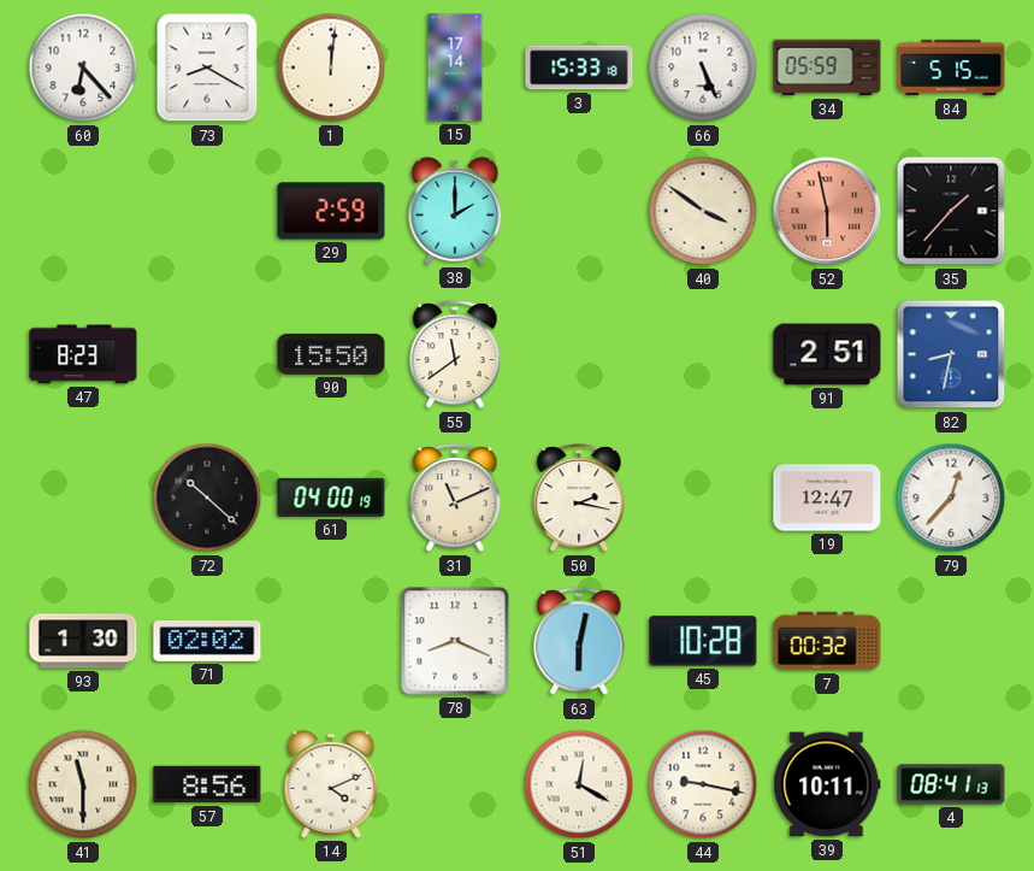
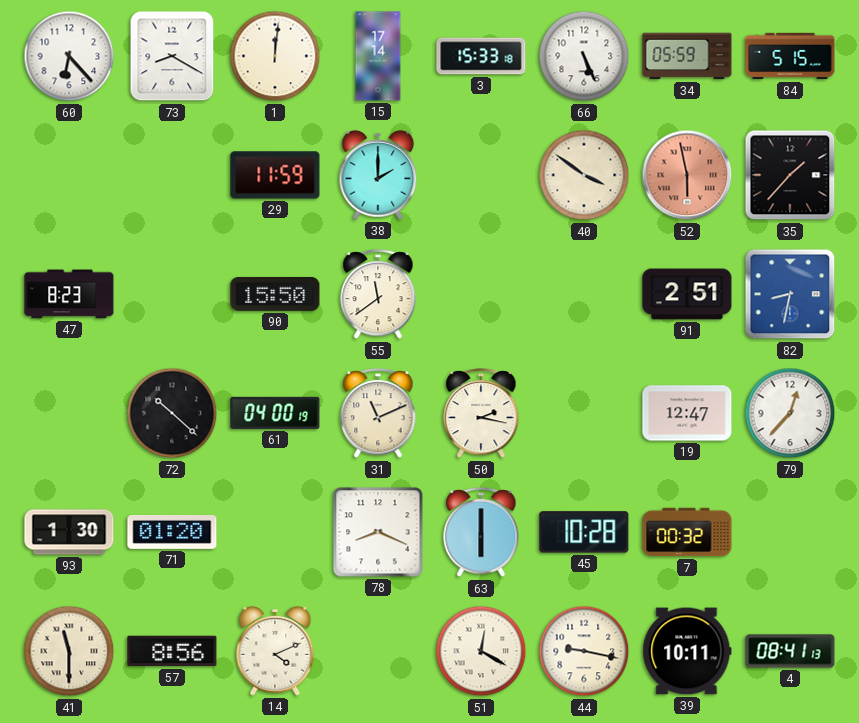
29: 2:59 -> 11:59 (275, 175)
71: 02:02 -> 01:20 (172, 532)
63: 6:02 -> 6:00 (481, 533)
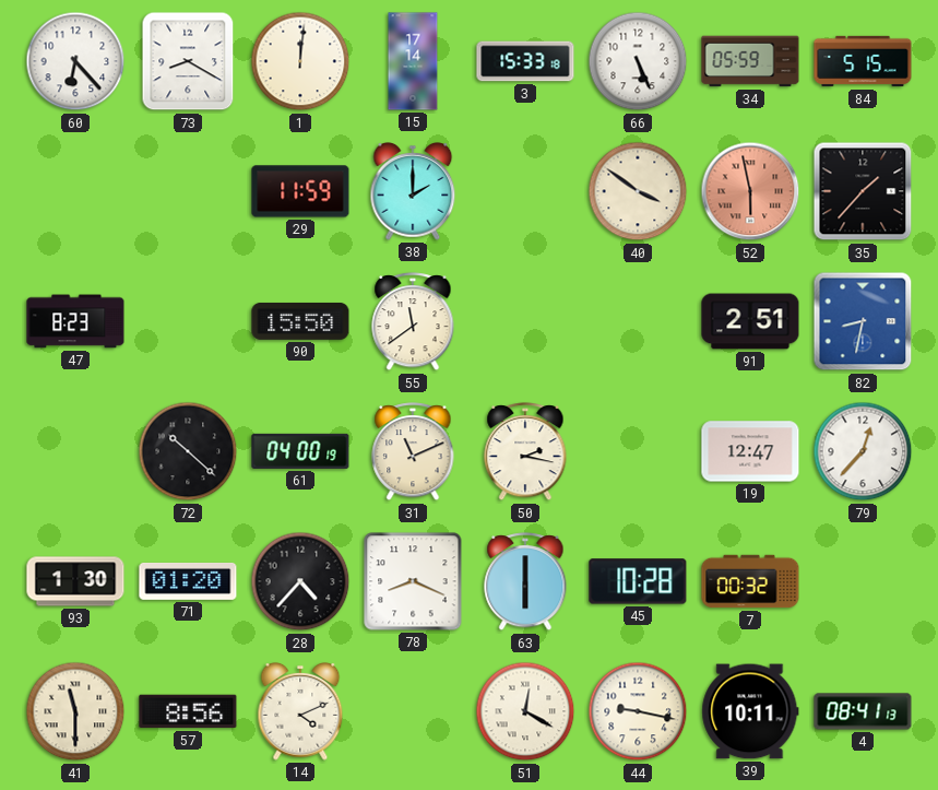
28: none -> 4:37 (300, 581)
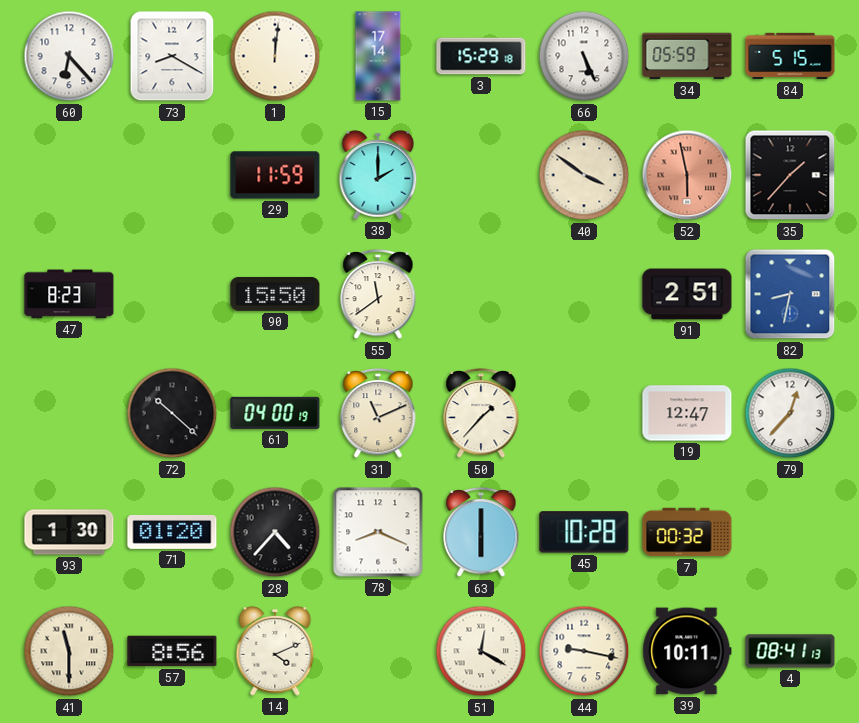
3: 15:33 -> 15:29 (481, 56)
50: 2:17 -> 1:37 (481, 414)
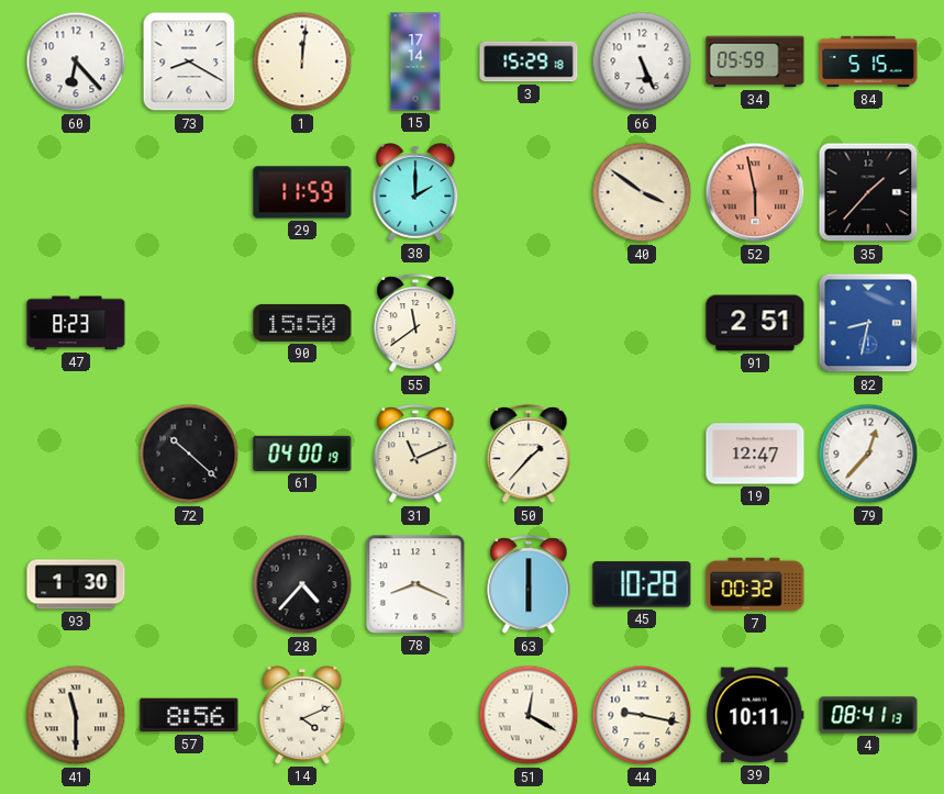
71: 01:20 -> none (172, 532)
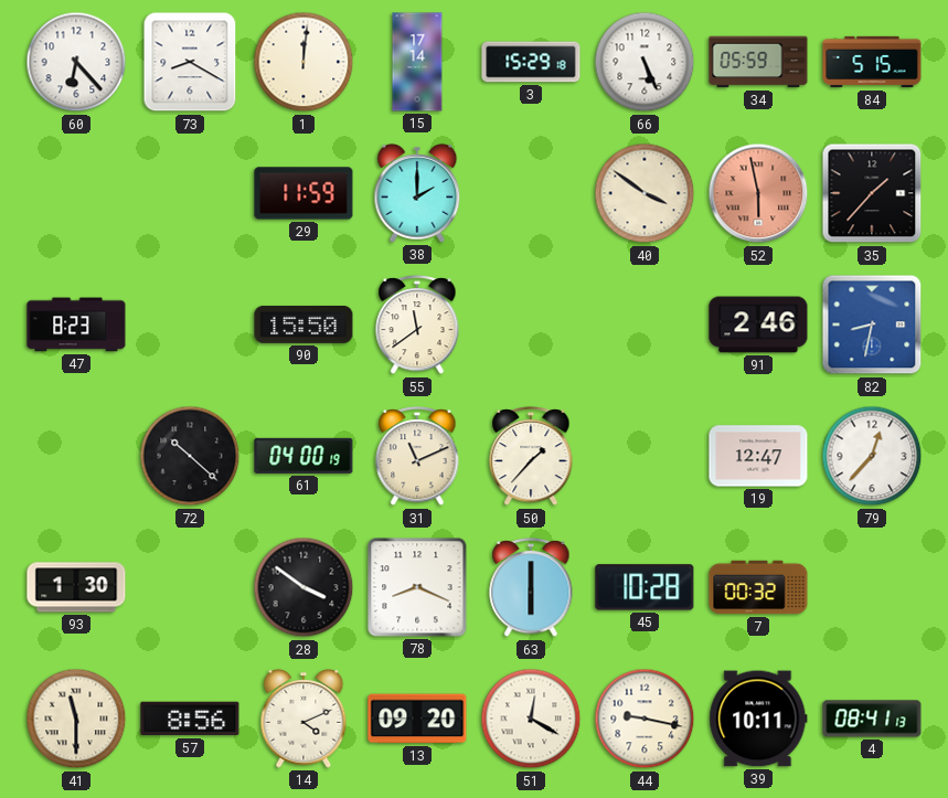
91: 2:51 -> 2:46 (758, 324)
28: 4:37 -> 3:51 (303, 587)
13: none -> 09:20 (417, 719)
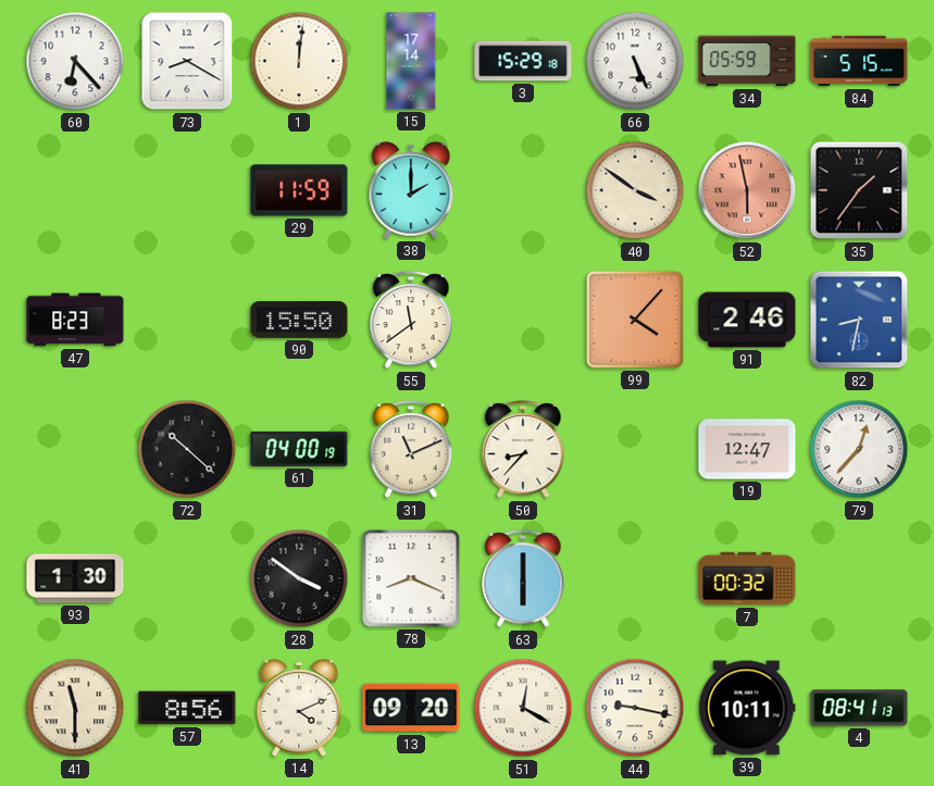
35: 1:37 -> 1:36 (859, 190)
99: none -> 4:07 (635, 320)
50: 1:37 -> 8:37 (523, 450)
45: 10:28 -> none (645, 587)
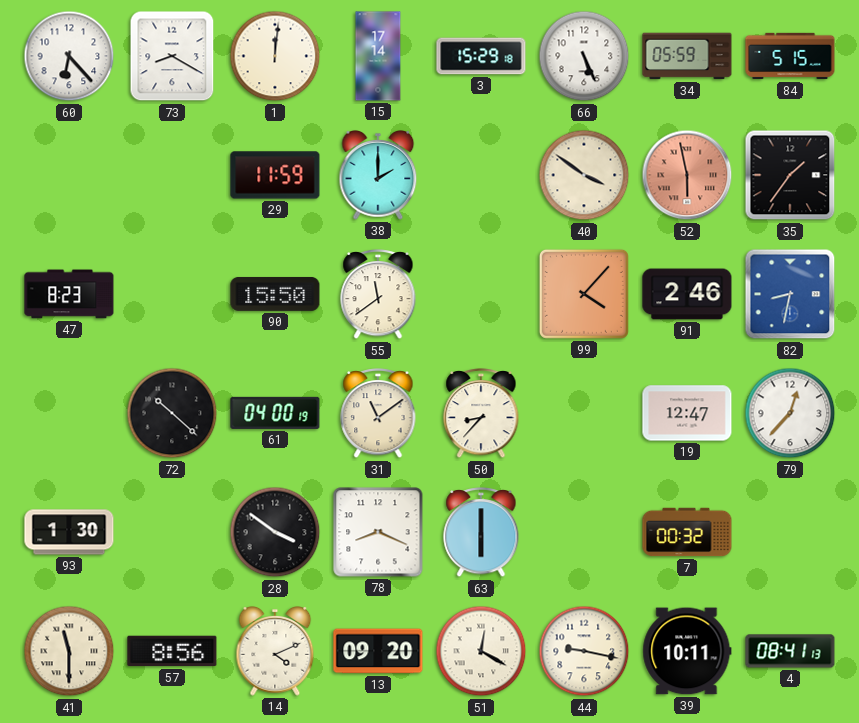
31: 11:11 -> 11:09 (378, 414)
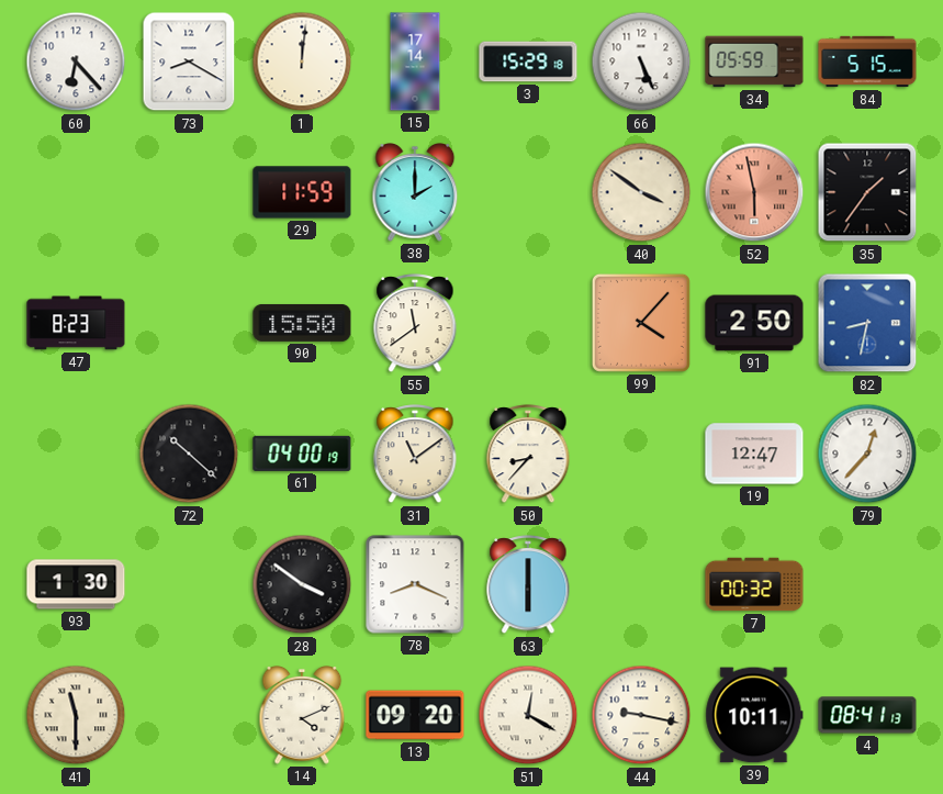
91: 2:46 -> 2:50 (754, 323)
57: 8:56 -> none (172, 651)
